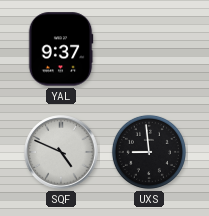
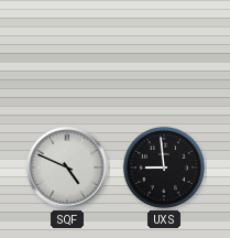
YAL: 9:37 -> none (61, 49)
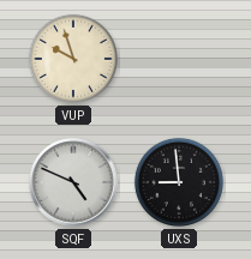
VUP: none -> 9:57 (73, 59)
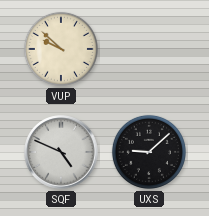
VUP: 9:57 -> 9:52 (61, 49)
UXS: 8:59 -> 9:08 (149, 152)
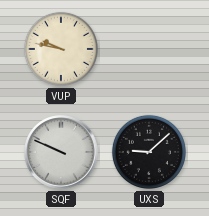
VUP: 9:52 -> 9:47 (61, 49)
SQF: 4:49 -> 9:49 (61, 152)
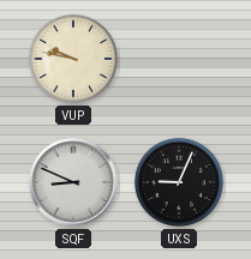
SQF: 9:49 -> 8:49 (73, 182)
UXS: 9:08 -> 9:04 (179, 182)
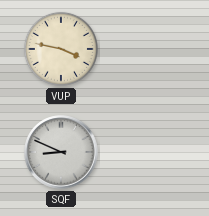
VUP: 9:47 -> 3:47 (61, 49)
UXS: 9:04 -> none (179, 182)
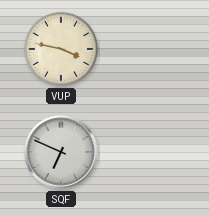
SQF: 8:49 -> 6:49 (61, 152)
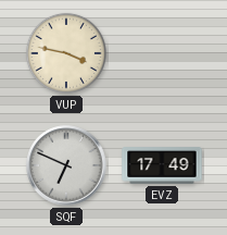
EVZ: none -> 17:49 (162, 165)
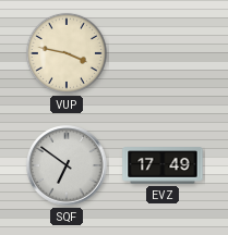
SQF: 6:49 -> 6:51 (67, 165)
